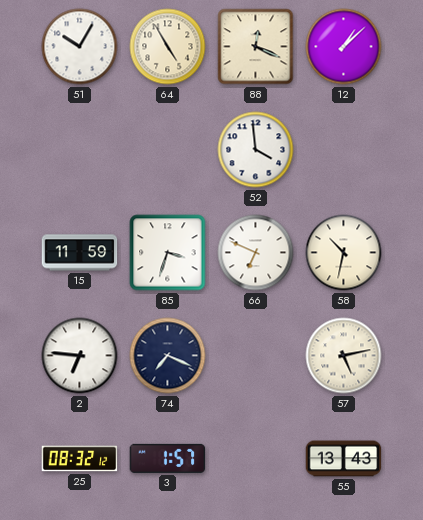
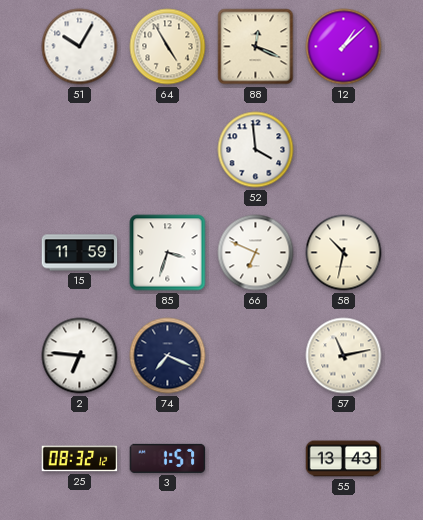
57: 5:13 -> 11:13 (344, 356)
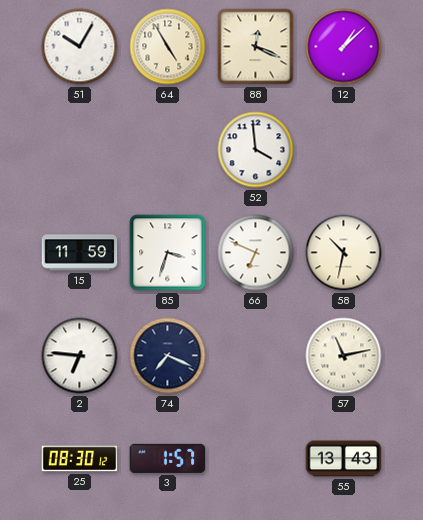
25: 08:32 -> 08:30 (80, 459)
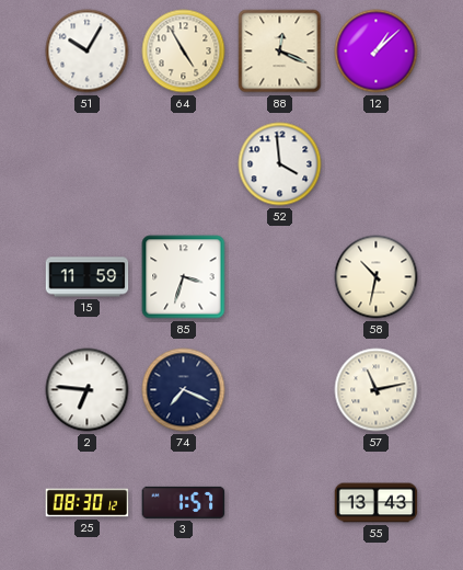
66: 6:49 -> none (256, 253)
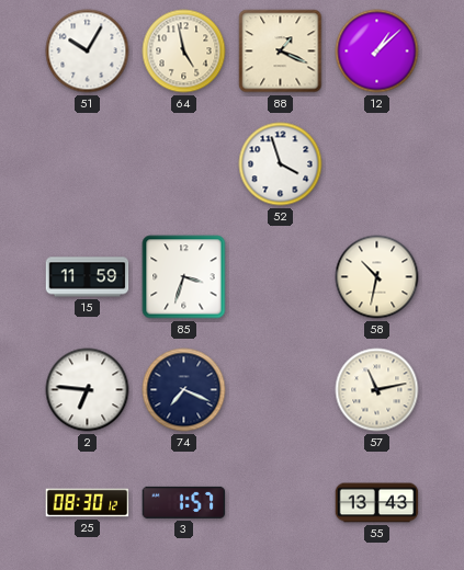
64: 4:55 -> 4:58 (184, 52)
88: 12:19 -> 1:19 (281, 52)
52: 3:59 -> 3:57 (281, 164)
